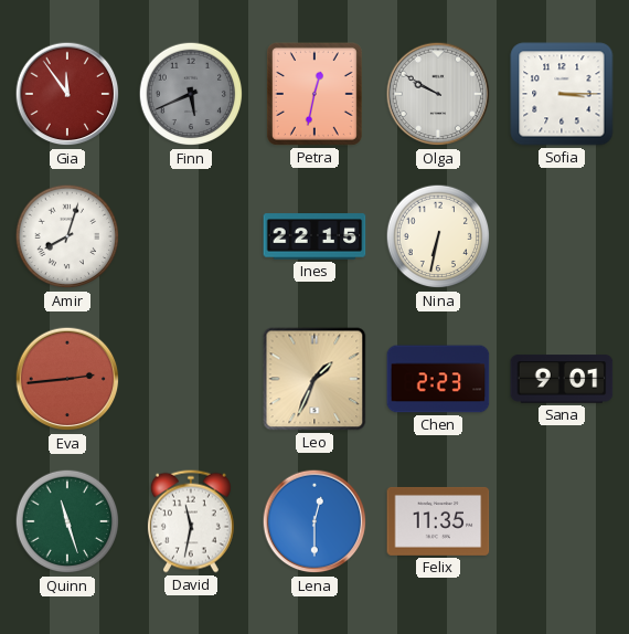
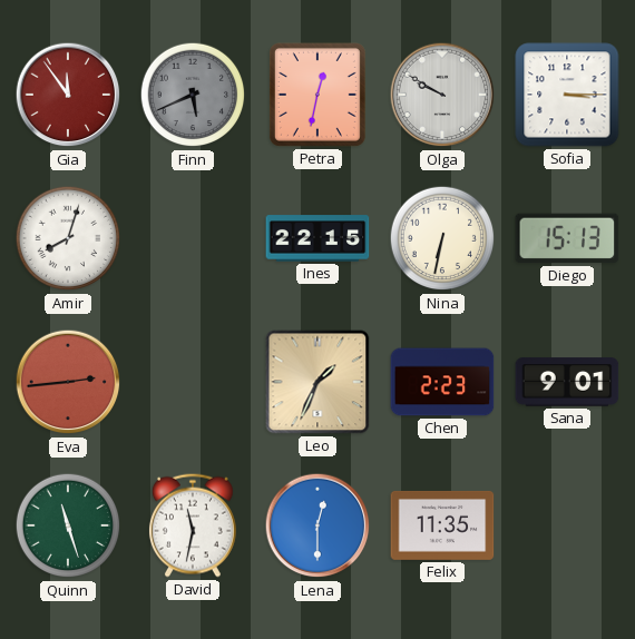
Diego: none -> 15:13 (567, 238)
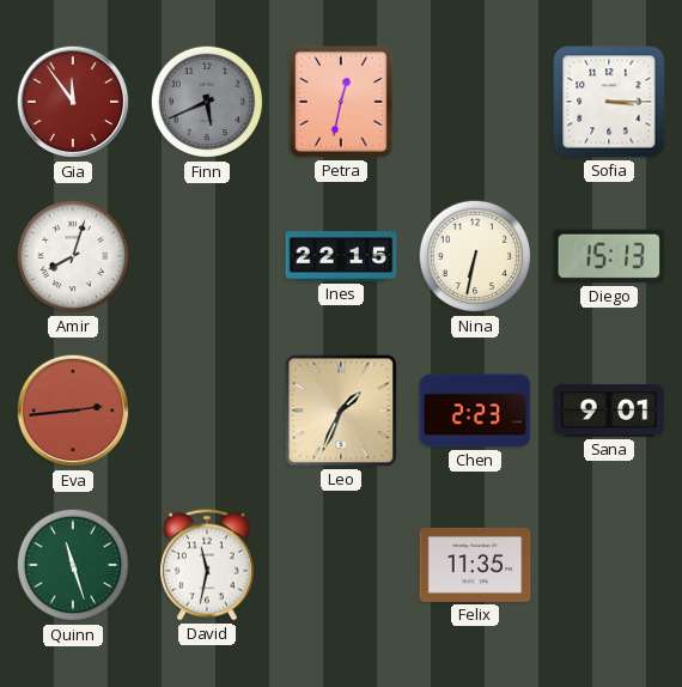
Olga: 9:50 -> none (442, 95)
Lena: 12:30 -> none (317, 525)
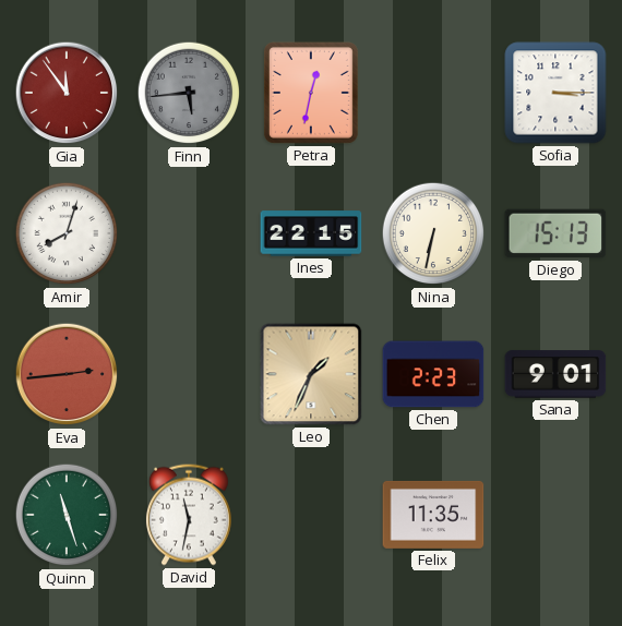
Finn: 5:41 -> 5:44 (189, 93)
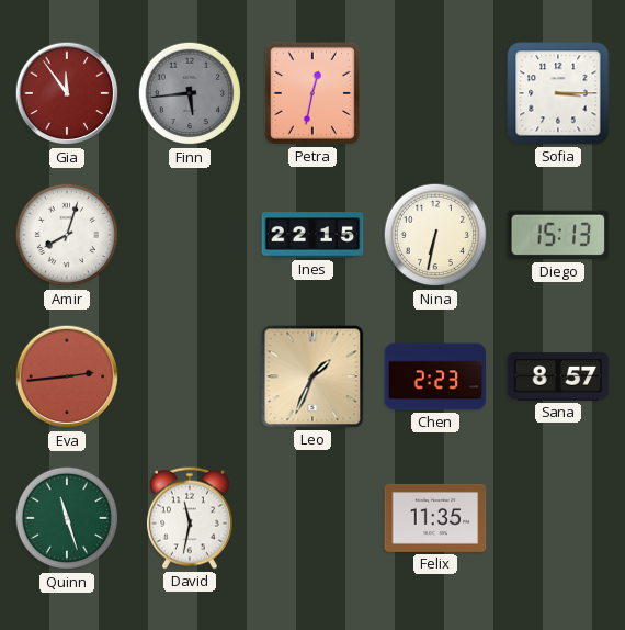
Sana: 9:01 -> 8:57 (558, 376)
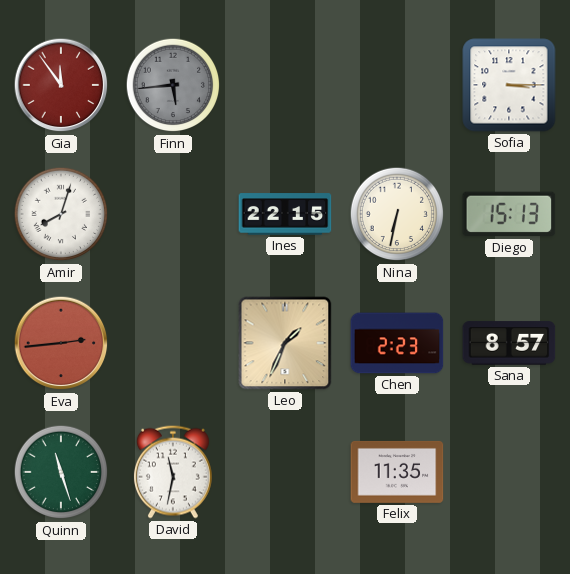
Petra: 12:32 -> none (312, 93)
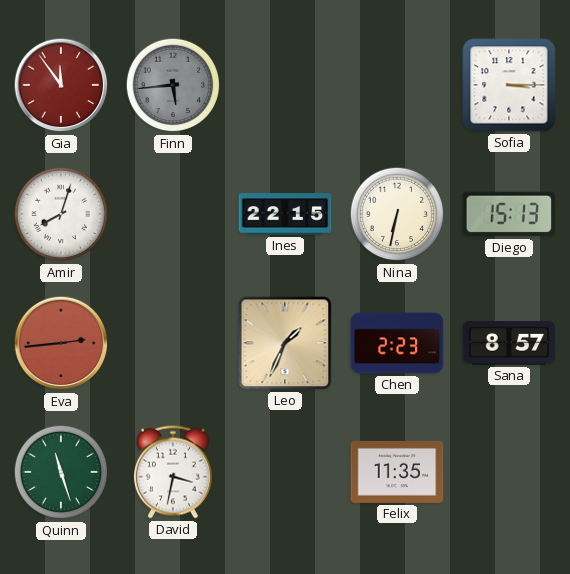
David: 11:32 -> 3:32 (173, 472)
